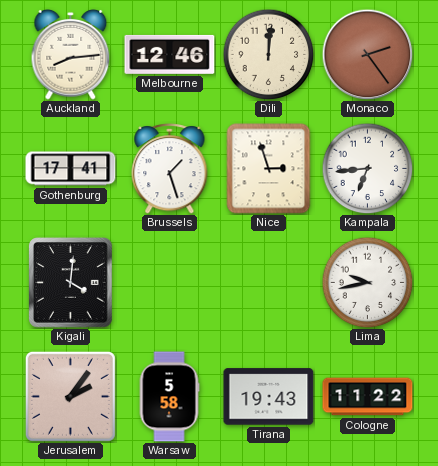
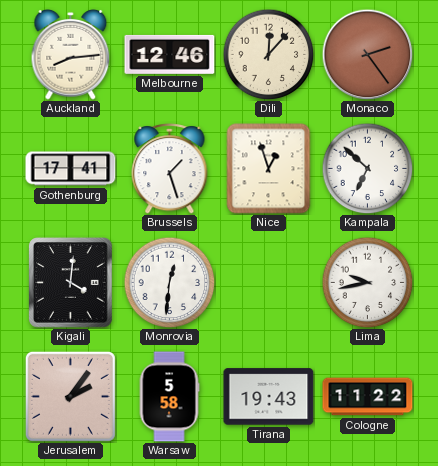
Dili: 12:01 -> 12:07 (268, 54)
Nice: 2:57 -> 12:57 (269, 169)
Kampala: 6:44 -> 6:52 (367, 168)
Monrovia: none -> 12:31 (169, 282)
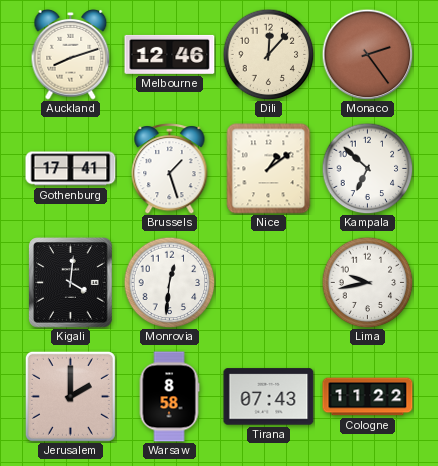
Auckland: 8:14 -> 8:12 (71, 54)
Nice: 12:57 -> 1:09 (269, 169)
Jerusalem: 2:06 -> 2:00 (70, 396)
Warsaw: 5:58 -> 8:58 (169, 397)
Tirana: 19:43 -> 07:43 (269, 397)
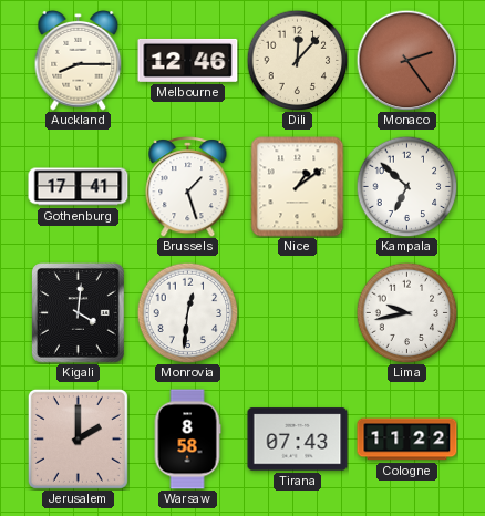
Auckland: 8:12 -> 8:15 (79, 60)
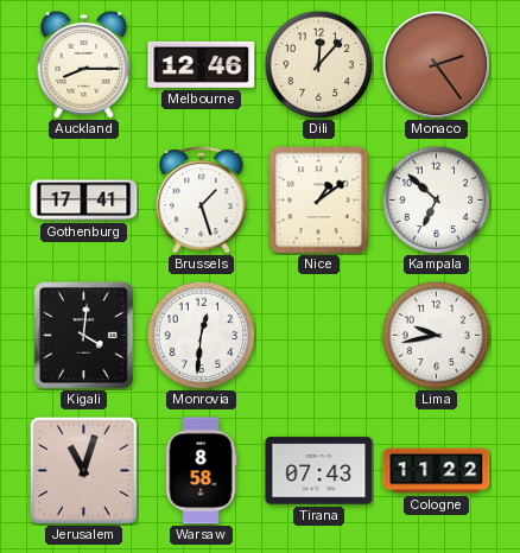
Jerusalem: 2:00 -> 11:03 (83, 470)
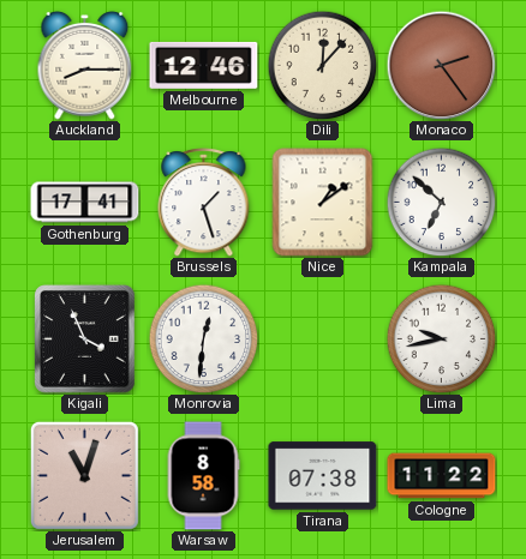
Kigali: 4:01 -> 3:56 (85, 339)
Tirana: 07:43 -> 07:38 (323, 476)
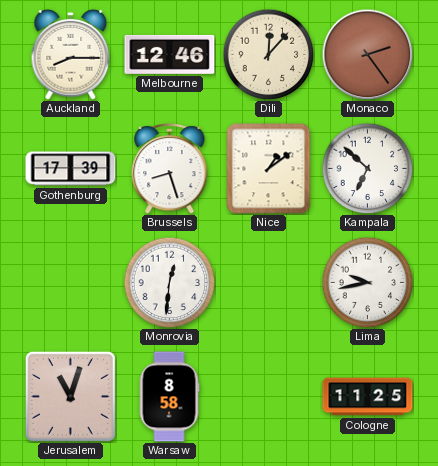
Gothenburg: 17:41 -> 17:39 (71, 169)
Brussels: 1:27 -> 8:27 (170, 169)
Kigali: 3:56 -> none (85, 339)
Tirana: 07:38 -> none (323, 476)
Cologne: 11:22 -> 11:25 (368, 397)
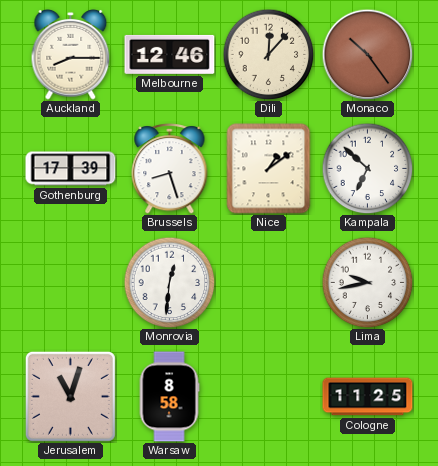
Monaco: 2:24 -> 10:24 (367, 54)
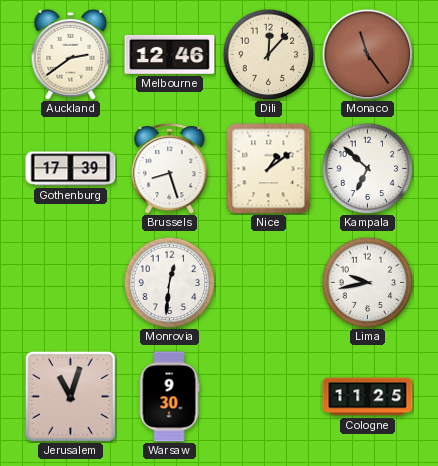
Auckland: 8:15 -> 2:39 (71, 54)
Monaco: 10:24 -> 11:24 (367, 54)
Warsaw: 8:58 -> 9:30 (169, 397)
